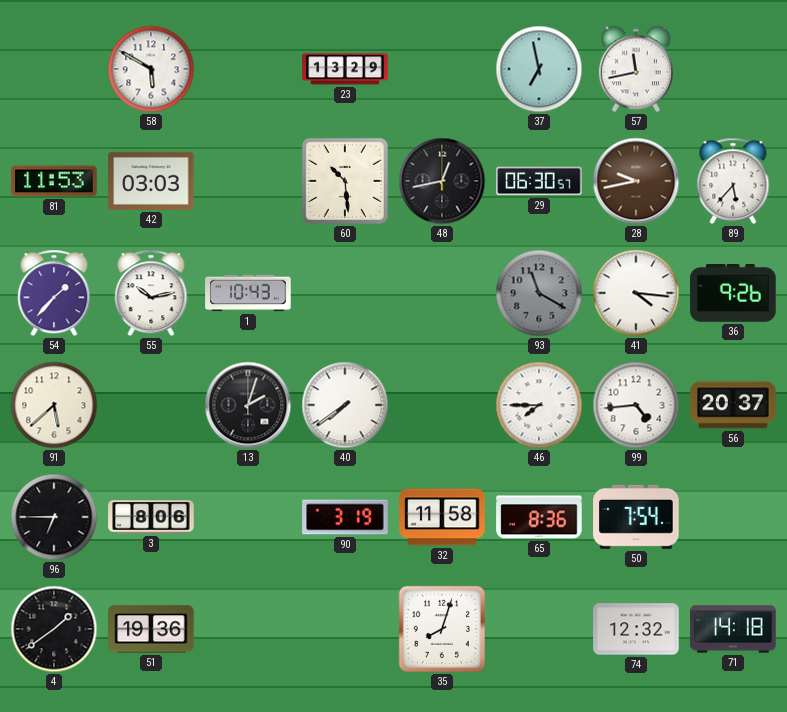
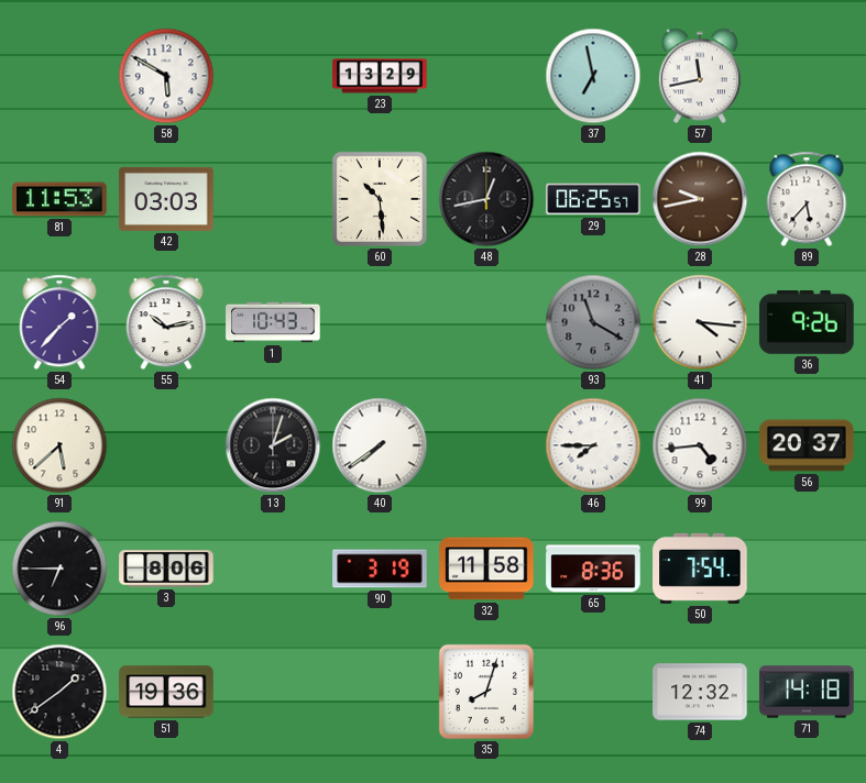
29: 06:30 -> 06:25 (593, 199)
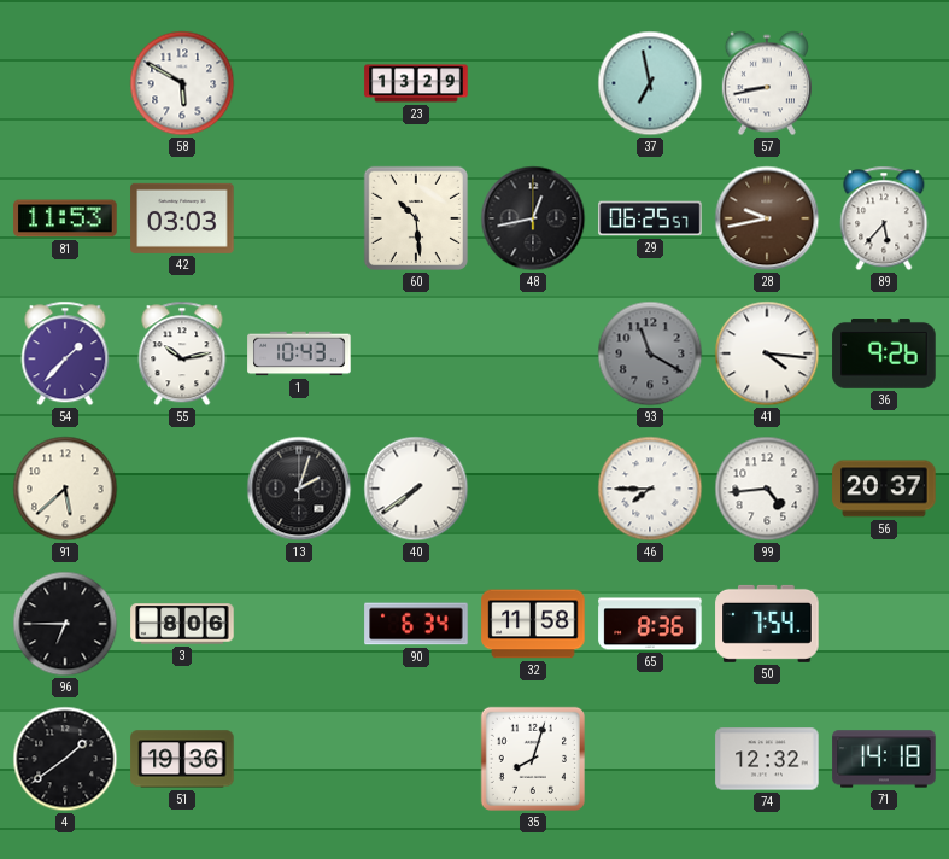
57: 11:43 -> 8:43 (767, 83)
90: 3:19 -> 6:34 (416, 624)
